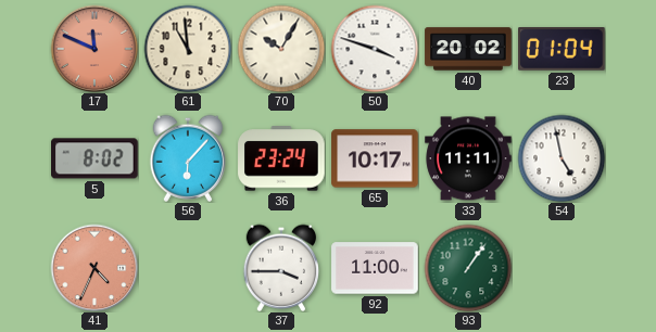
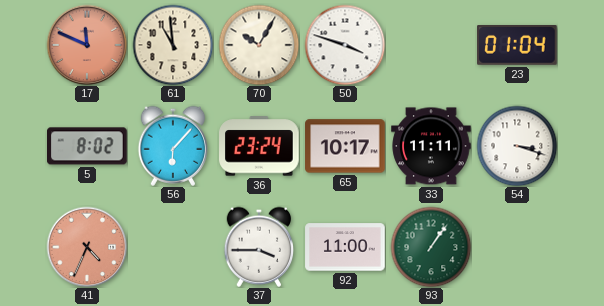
40: 20:02 -> none (468, 49)
54: 4:58 -> 3:18 (517, 146)
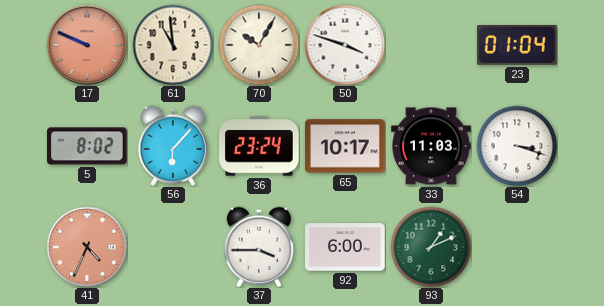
17: 11:49 -> 9:49 (87, 45)
33: 11:11 -> 11:03 (431, 146)
92: 11:00 -> 6:00 (345, 247)
93: 1:06 -> 1:11 (431, 247)
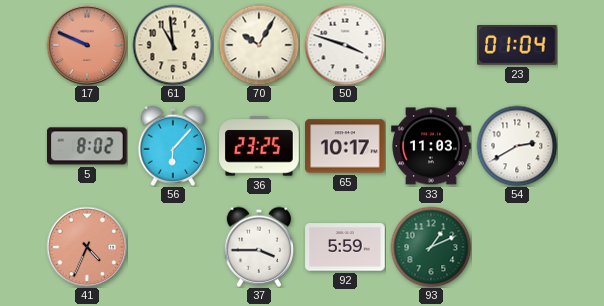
36: 23:24 -> 23:25 (259, 146)
54: 3:18 -> 2:40 (517, 146)
92: 6:00 -> 5:59 (345, 247)
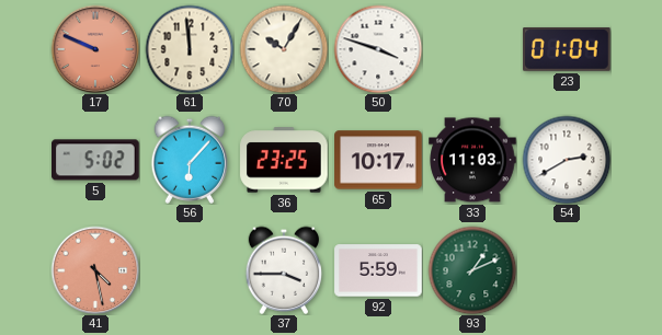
61: 10:59 -> 11:59 (190, 49)
5: 8:02 -> 5:02 (96, 160)
41: 4:34 -> 4:28 (95, 270)
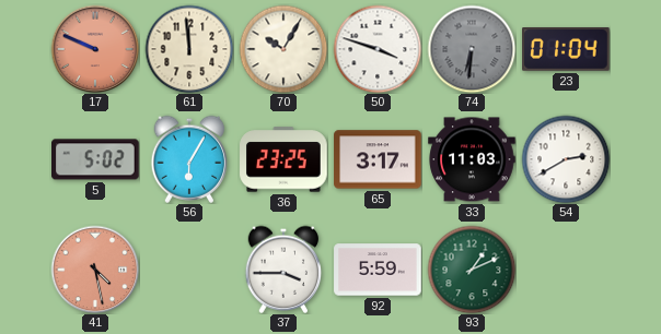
74: none -> 6:31 (472, 49)
56: 6:07 -> 6:05 (189, 159)
65: 10:17 -> 3:17 (378, 159)
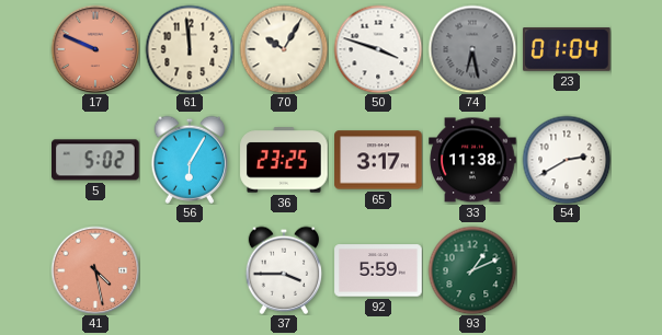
74: 6:31 -> 6:28 (472, 49)
33: 11:03 -> 11:38 (472, 160)
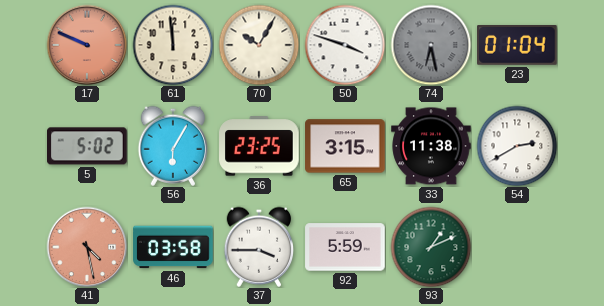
65: 3:17 -> 3:15 (345, 146)
46: none -> 03:58 (173, 247)
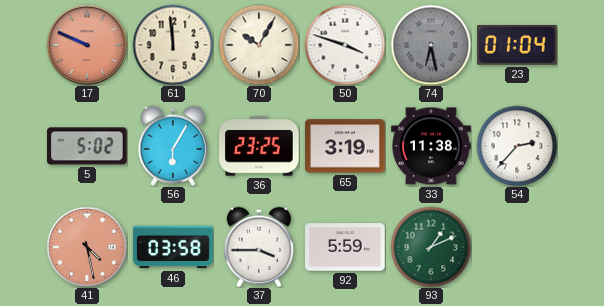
65: 3:15 -> 3:19 (345, 146)
54: 2:40 -> 2:37 (517, 146)
